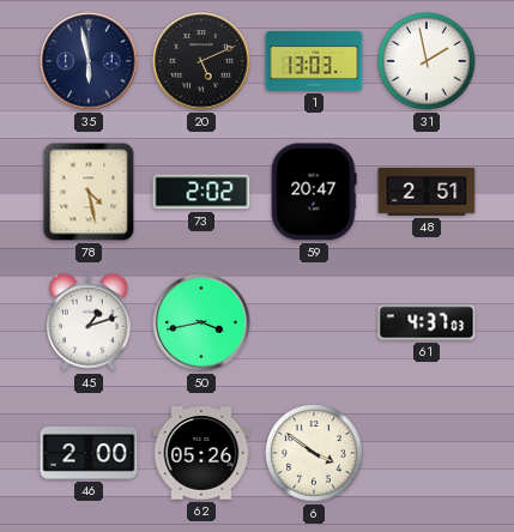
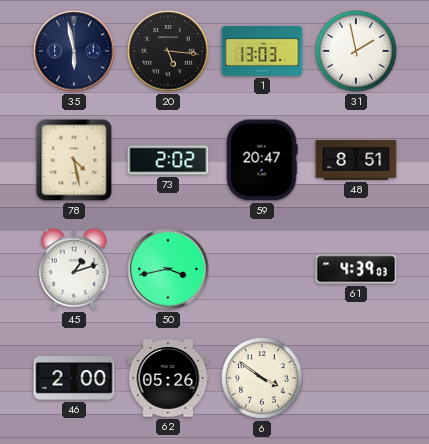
20: 5:11 -> 5:16 (168, 51)
48: 2:51 -> 8:51 (356, 160)
61: 4:37 -> 4:39 (356, 269)
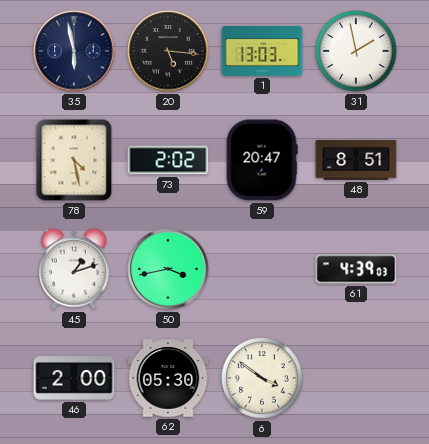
62: 05:26 -> 05:30 (168, 378)
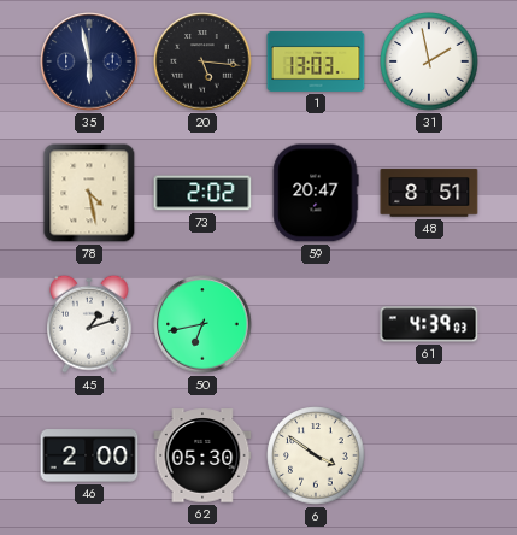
50: 3:43 -> 6:43 (202, 324)
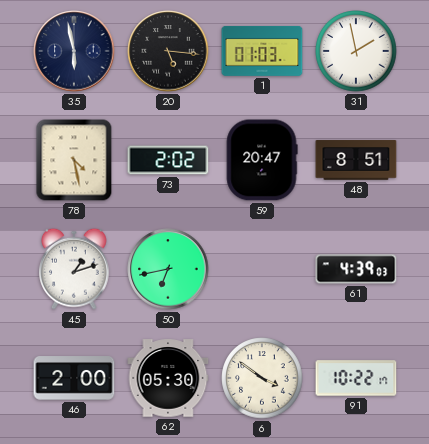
1: 13:03 -> 01:03 (262, 51)
91: none -> 10:22 (356, 378)
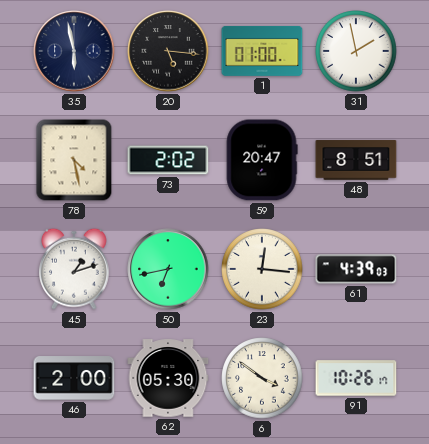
1: 01:03 -> 01:00 (262, 51)
23: none -> 12:16 (262, 269)
91: 10:22 -> 10:26 (356, 378)
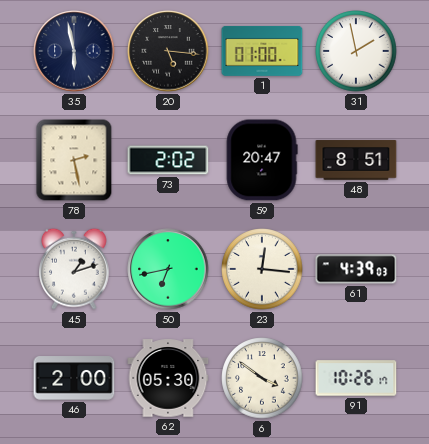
78: 4:28 -> 2:28 (74, 160)
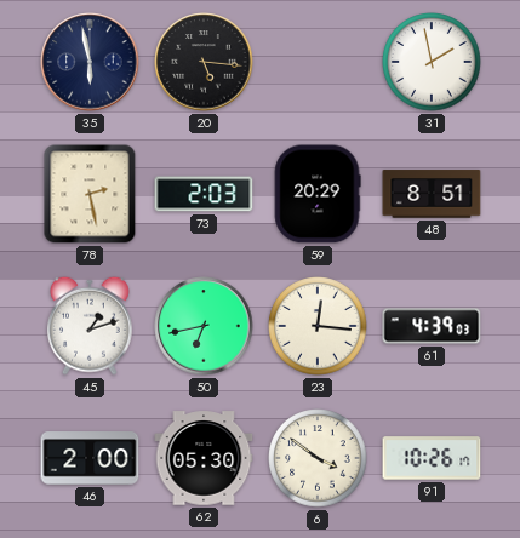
1: 01:00 -> none (262, 51)
73: 2:02 -> 2:03 (204, 194)
59: 20:47 -> 20:29 (318, 194)
